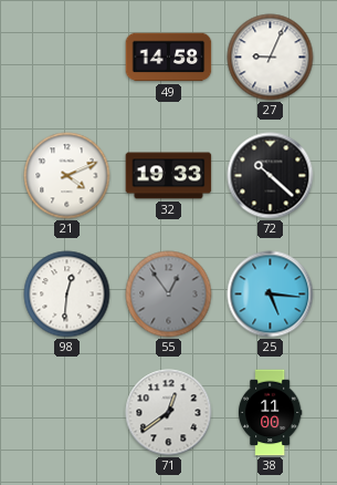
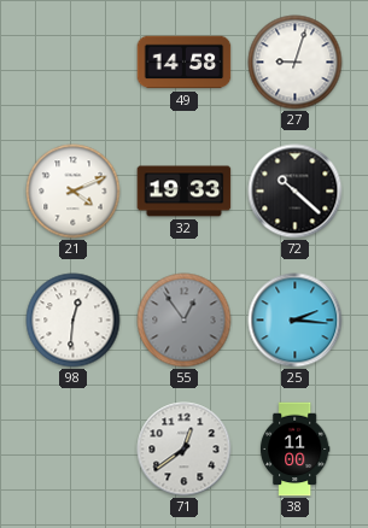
27: 9:04 -> 9:03 (296, 63)
25: 5:16 -> 2:16 (296, 321)
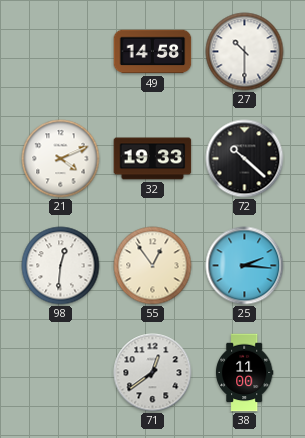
27: 9:03 -> 10:30 (245, 52)
55 dial: grey -> cream (153, 266)
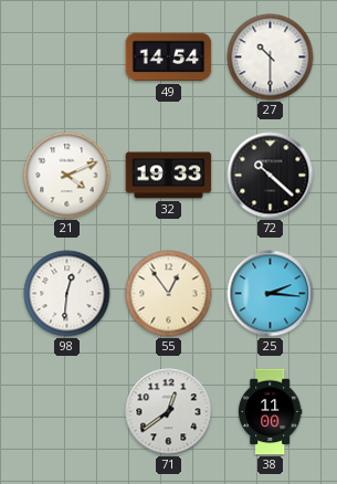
49: 14:58 -> 14:54 (169, 57)
